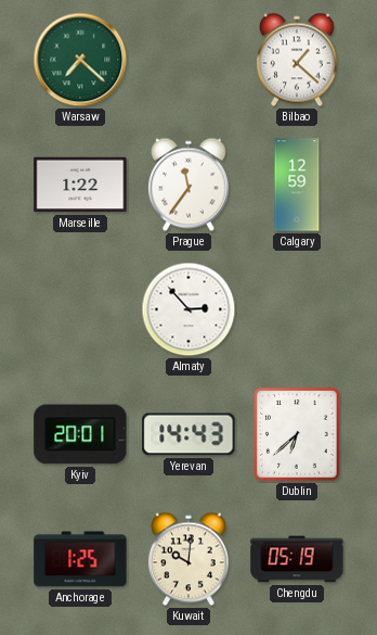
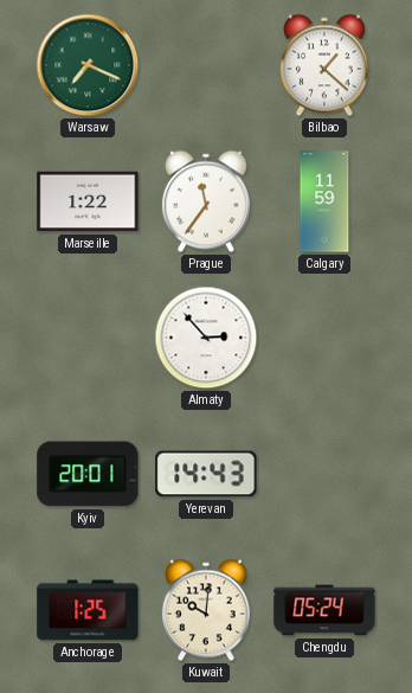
Warsaw: 7:22 -> 7:19 (88, 65)
Calgary: 12:59 -> 11:59 (324, 201)
Dublin: 6:38 -> none (297, 434)
Chengdu: 05:19 -> 05:24 (324, 610)
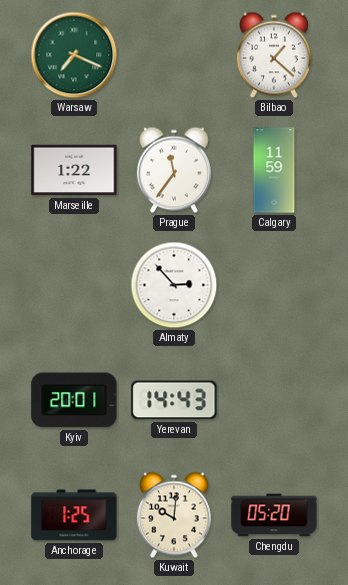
Chengdu: 05:24 -> 05:20 (274, 515)
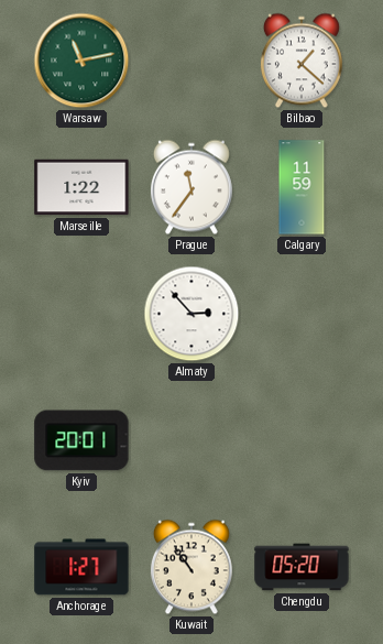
Warsaw: 7:19 -> 11:13 (81, 61)
Yerevan: 14:43 -> none (174, 400)
Anchorage: 1:25 -> 1:27 (81, 567)
Kuwait: 10:01 -> 10:54 (191, 567)
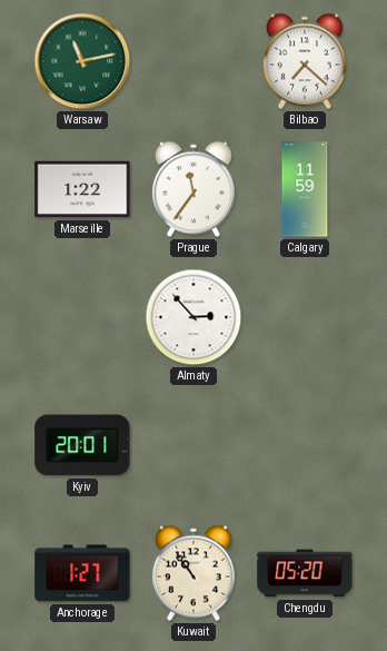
Bilbao: 1:22 -> 7:22 (305, 61)
